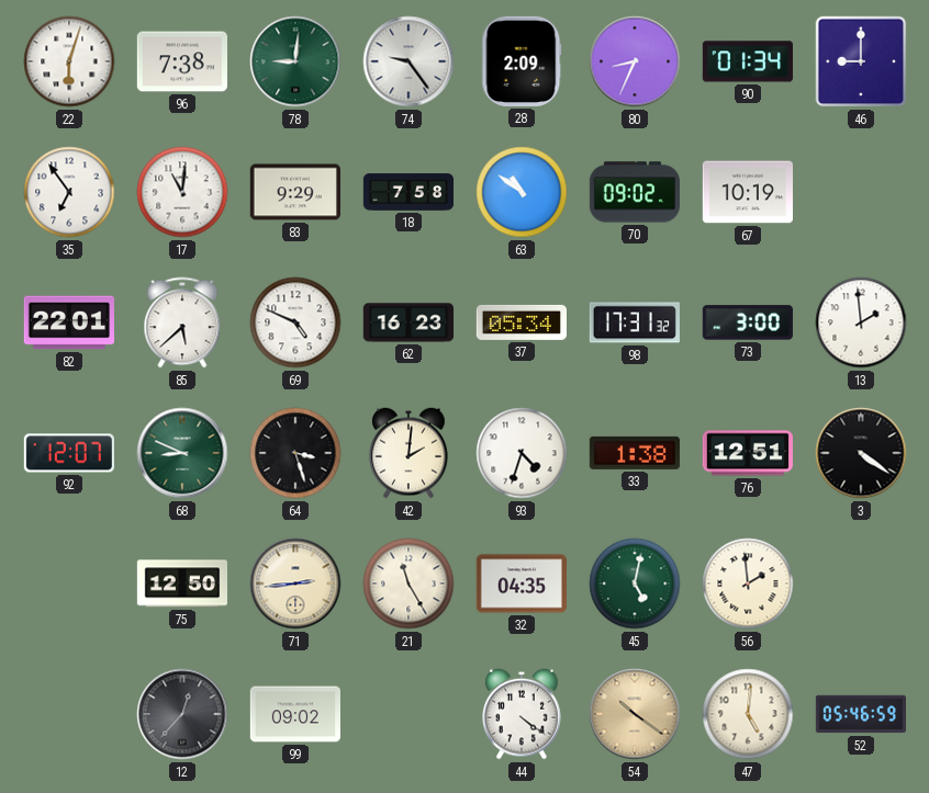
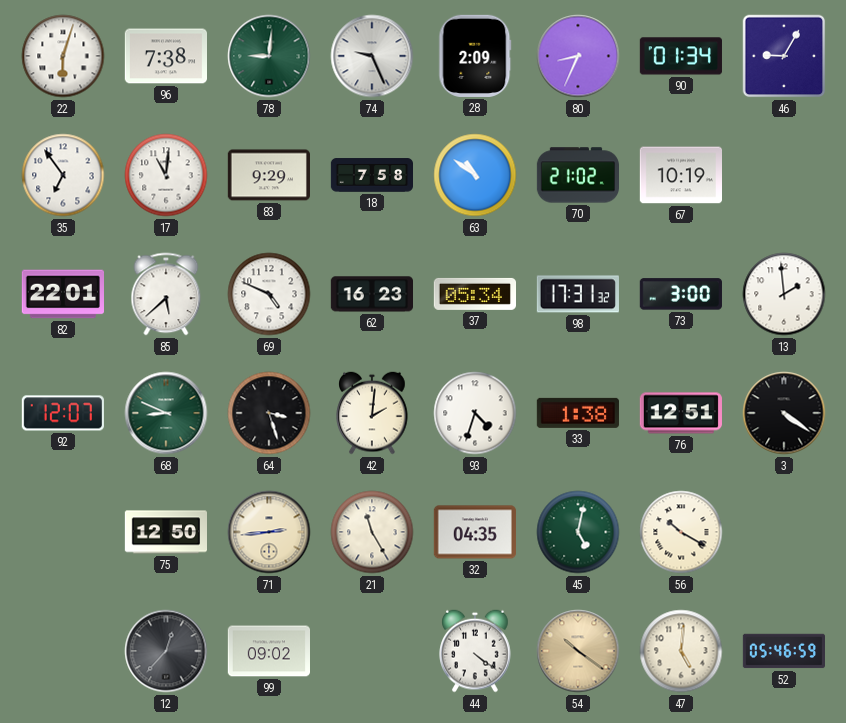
74: 9:24 -> 9:26 (372, 56)
46: 9:00 -> 9:05 (784, 56)
70: 09:02 -> 21:02 (577, 175)
56: 1:59 -> 10:20 (681, 532)
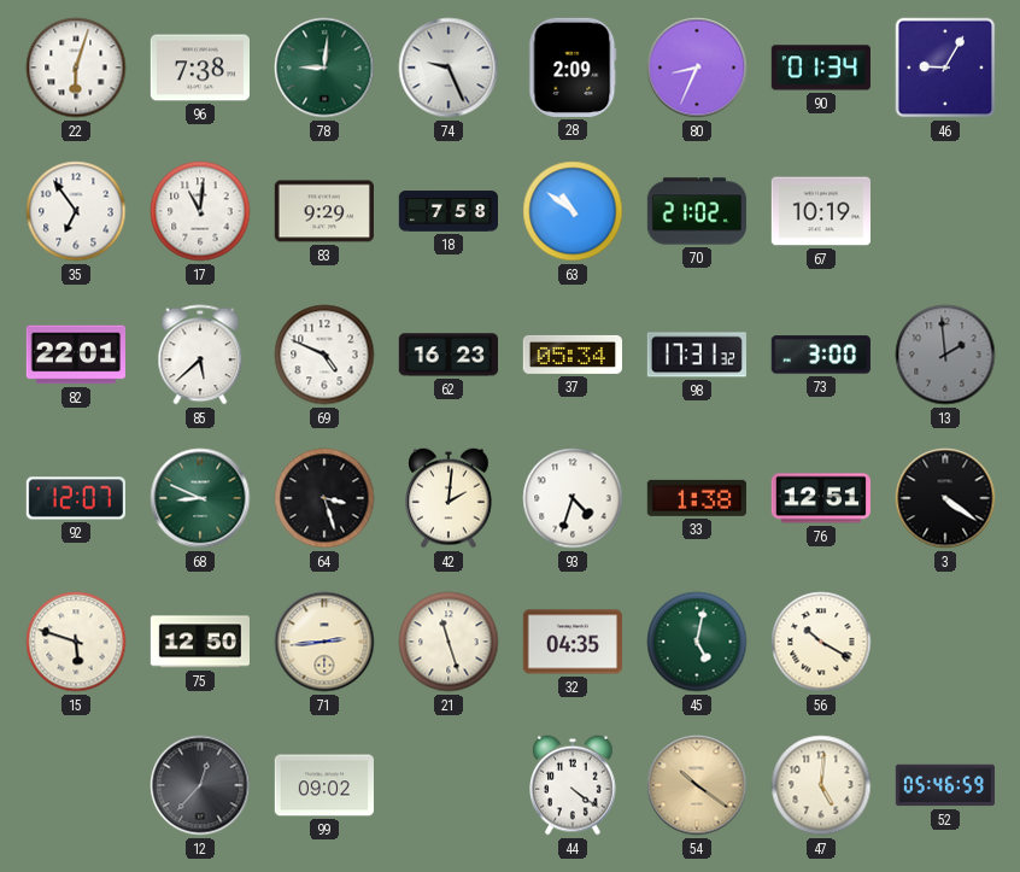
13 dial: white -> grey (945, 355)
15: none -> 5:48 (76, 642)
21: 11:25 -> 11:27 (449, 642)
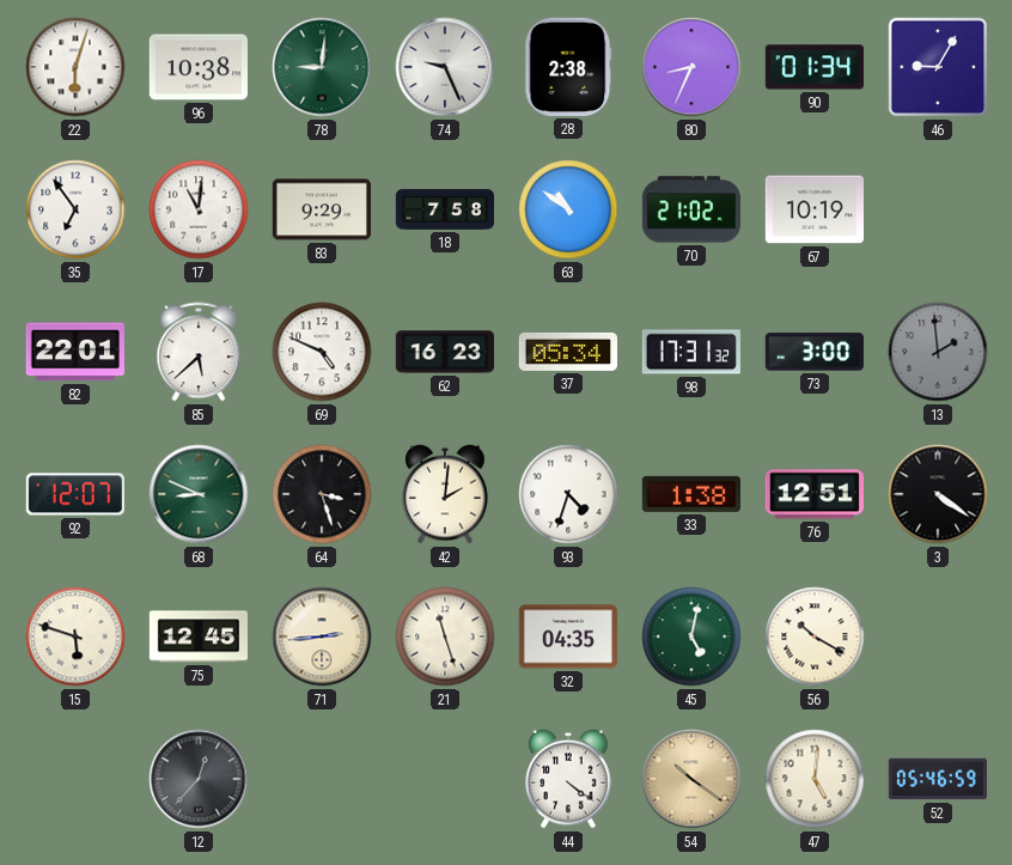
96: 7:38 -> 10:38 (197, 67)
28: 2:09 -> 2:38 (568, 67)
75: 12:50 -> 12:45 (197, 636)
99: 09:02 -> none (323, 785)
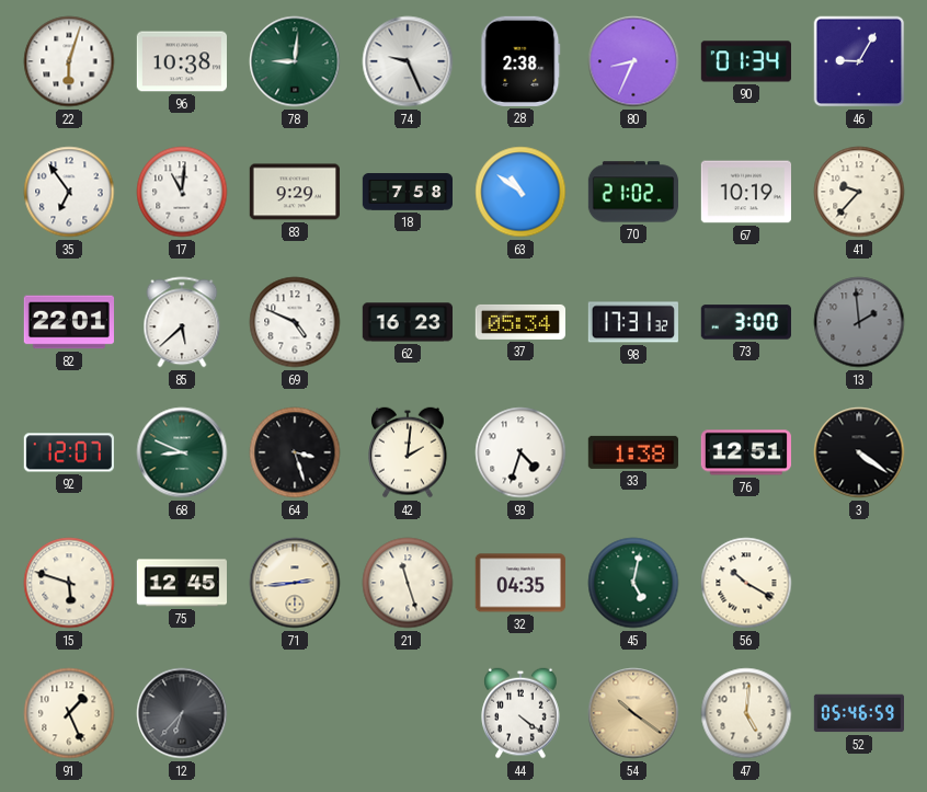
41: none -> 9:37 (859, 192)
91: none -> 1:26 (69, 713)
12: 12:37 -> 6:37 (182, 713)
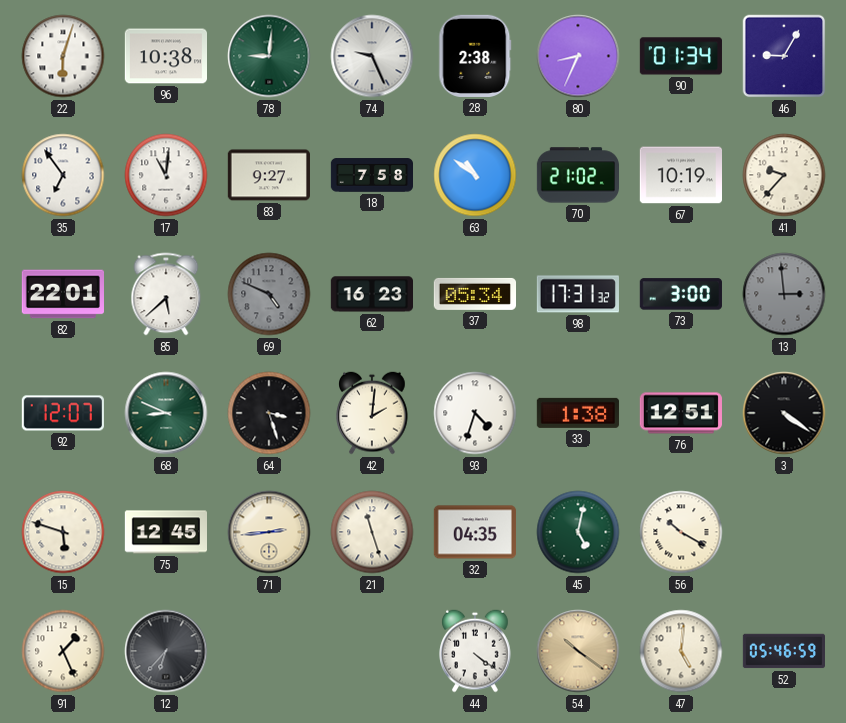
83: 9:29 -> 9:27 (269, 175)
69 dial: white -> grey (269, 294)
13: 1:59 -> 2:59 (784, 294)
